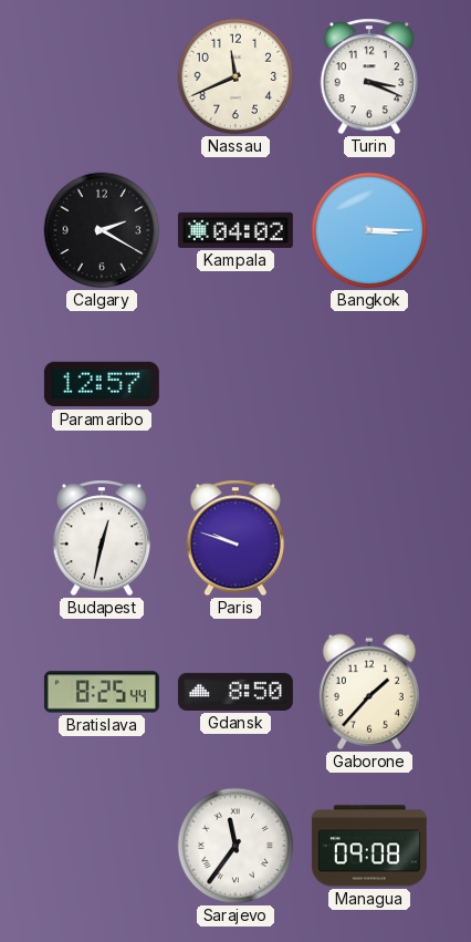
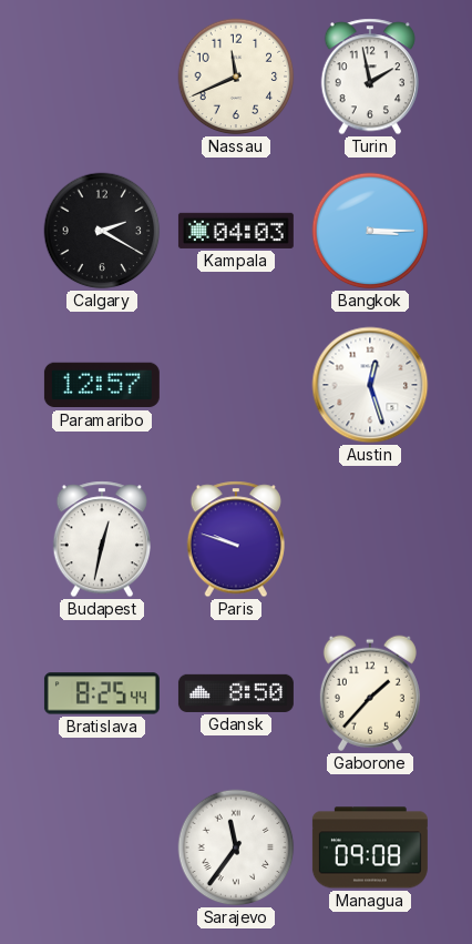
Turin: 3:19 -> 1:58 (369, 77)
Kampala: 04:02 -> 04:03 (236, 231)
Austin: none -> 12:27 (370, 385)
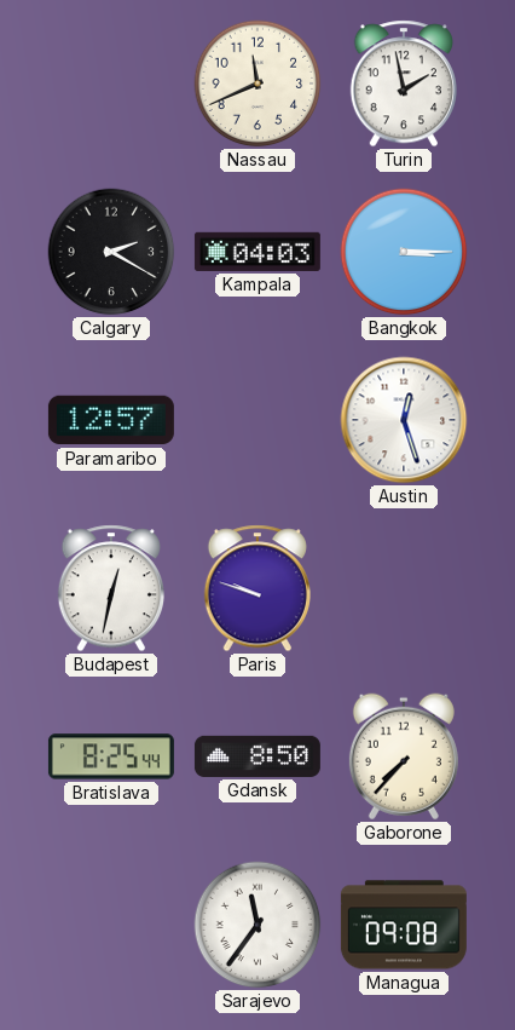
Gaborone: 1:37 -> 7:37 (404, 756)
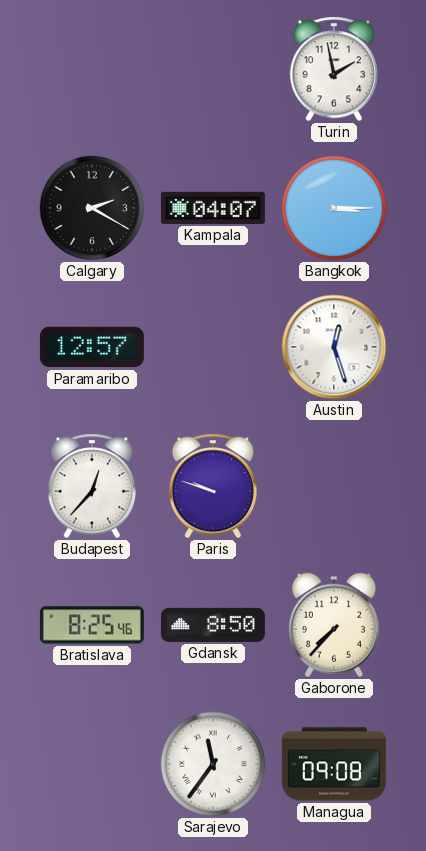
Nassau: 11:41 -> none (257, 84)
Kampala: 04:03 -> 04:07 (213, 208)
Budapest: 12:32 -> 12:37 (91, 486)
Bratislava: 8:25:44 -> 8:25:46 (92, 625)
